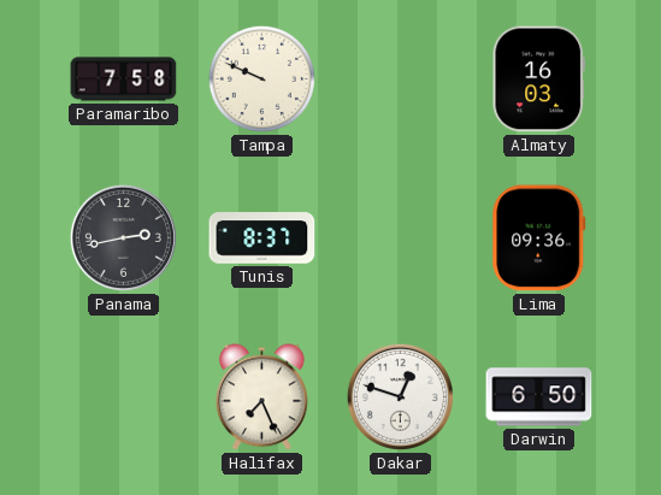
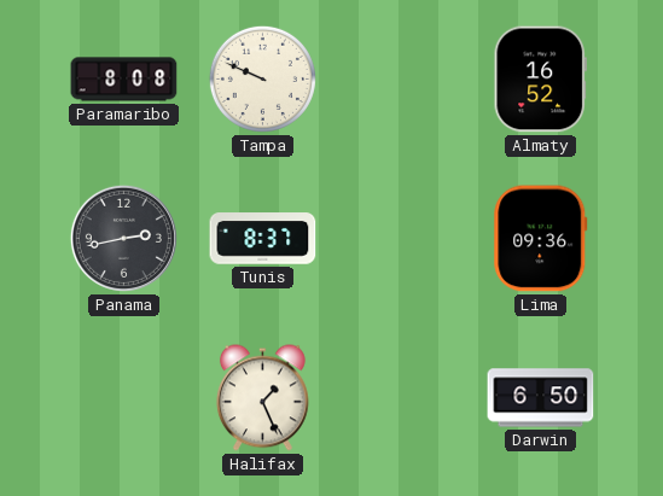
Paramaribo: 7:58 -> 8:08 (124, 80)
Almaty: 16:03 -> 16:52 (540, 80)
Halifax: 7:26 -> 1:26 (262, 398)
Dakar: 12:48 -> none (400, 396)
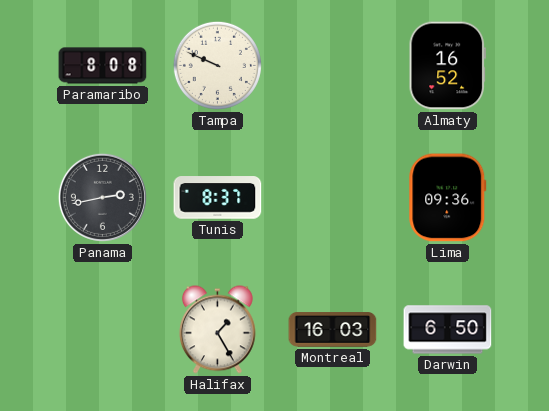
Halifax: 1:26 -> 1:25 (217, 330)
Montreal: none -> 16:03 (333, 330)
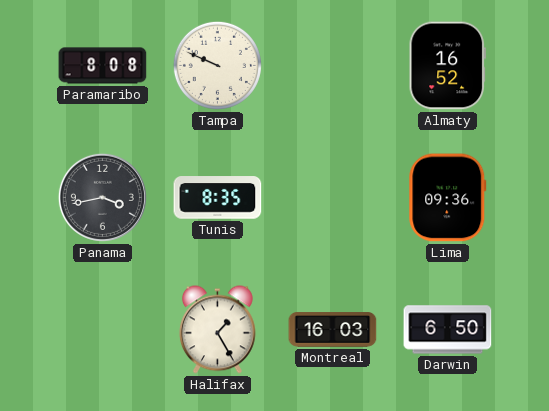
Panama: 2:43 -> 3:43 (102, 197)
Tunis: 8:37 -> 8:35 (218, 198)
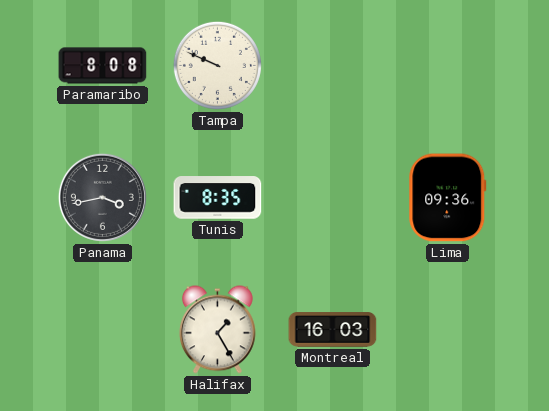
Almaty: 16:52 -> none (447, 66)
Darwin: 6:50 -> none (448, 330)
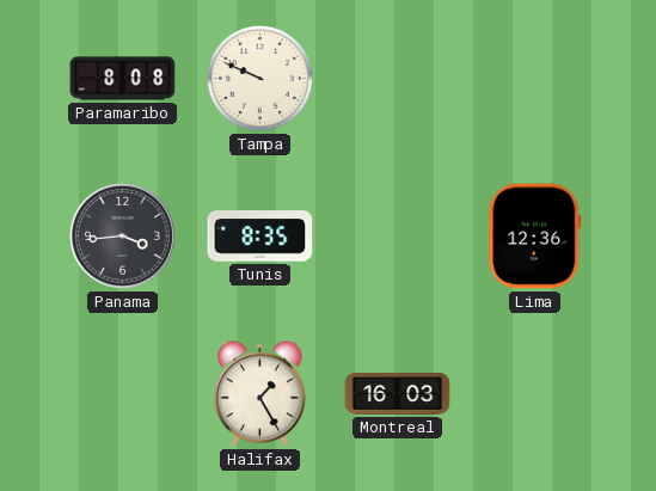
Panama: 3:43 -> 3:44 (122, 235)
Lima: 09:36 -> 12:36 (535, 237)
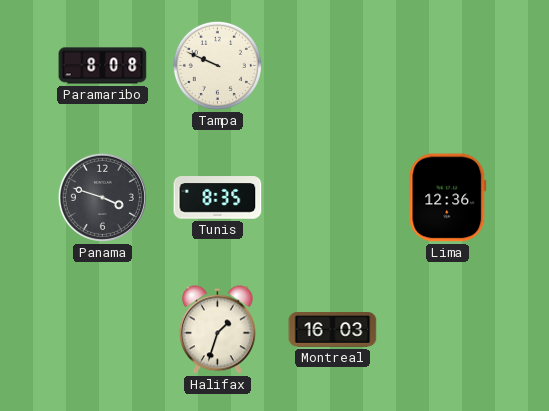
Panama: 3:44 -> 3:48 (102, 197)
Halifax: 1:25 -> 1:33 (217, 330)
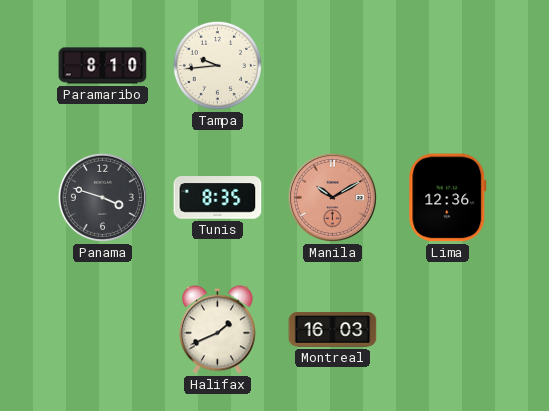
Paramaribo: 8:08 -> 8:10 (103, 66)
Tampa: 9:49 -> 9:44 (217, 65)
Manila: none -> 10:10 (332, 197)
Halifax: 1:33 -> 1:41 (217, 330)
